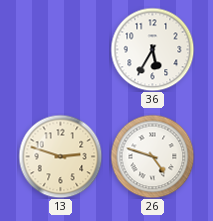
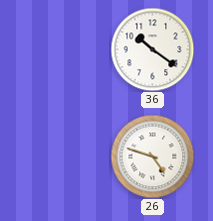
36: 5:35 -> 10:21 (152, 49)
13: 2:48 -> none (60, 156)
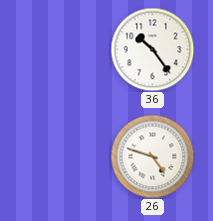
36: 10:21 -> 10:24 (152, 49)
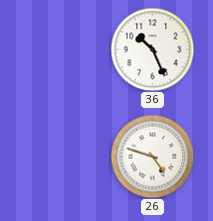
36: 10:24 -> 10:26 (152, 49)
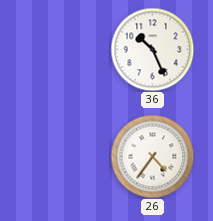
26: 4:48 -> 4:36 (152, 156)
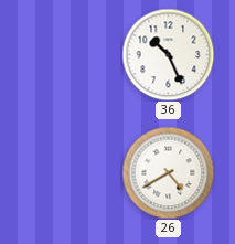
26: 4:36 -> 4:40 (168, 172)
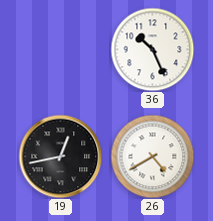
19: none -> 12:43 (60, 156)
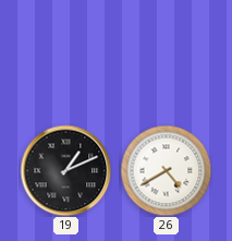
36: 10:26 -> none (152, 49)
19: 12:43 -> 1:11 (65, 170)
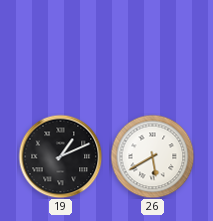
26: 4:40 -> 5:40 (152, 156)
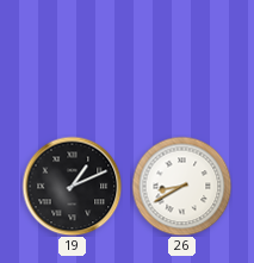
26: 5:40 -> 8:40 (181, 186)
